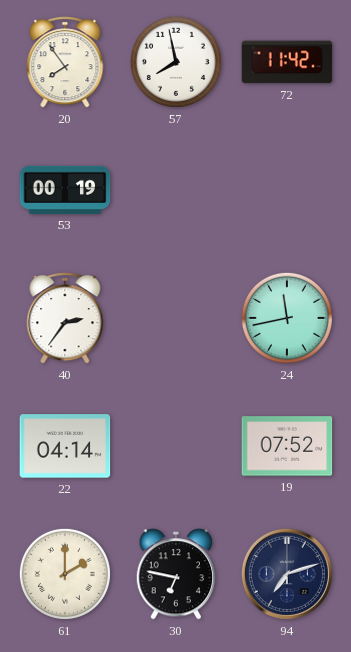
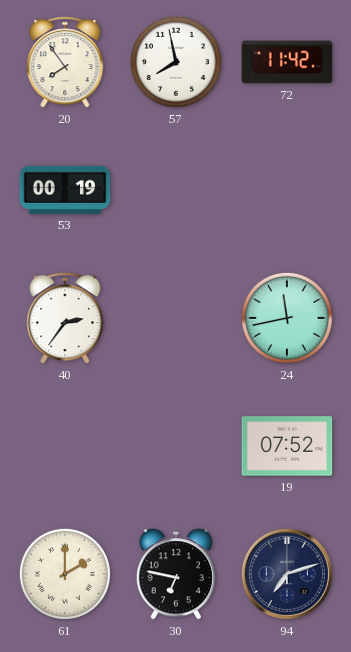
22: 04:14 -> none (65, 446)
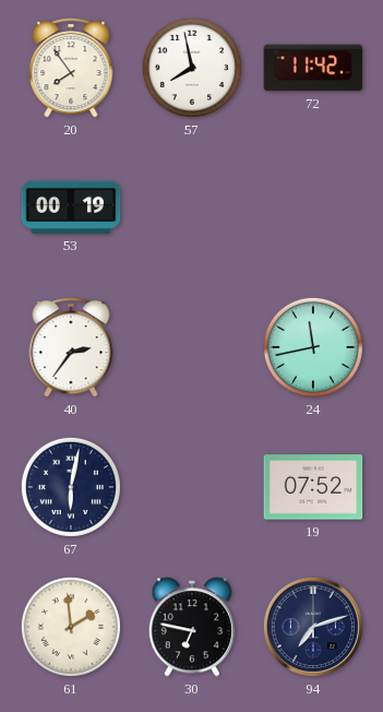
67: none -> 6:02 (71, 487)
61: 2:00 -> 1:59 (71, 627)
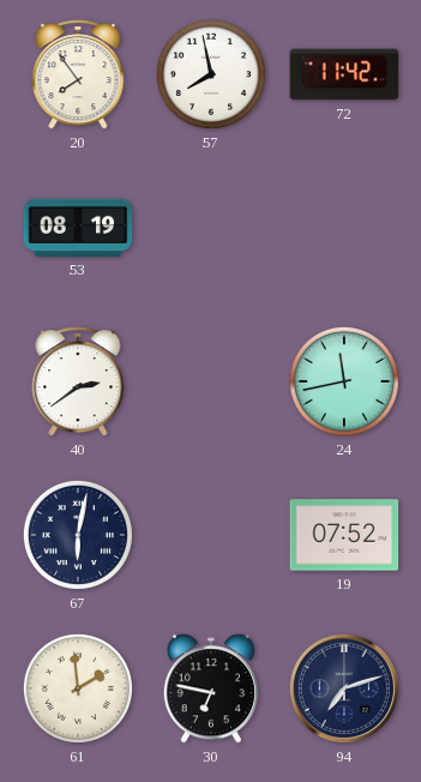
53: 00:19 -> 08:19 (78, 228)
40: 2:36 -> 2:39 (78, 381)
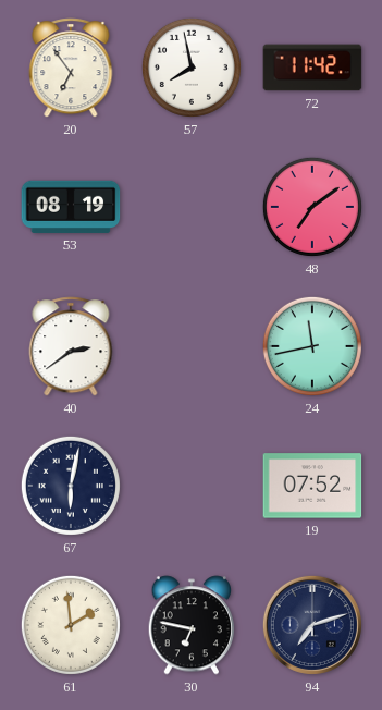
20: 7:54 -> 6:54 (71, 68)
48: none -> 7:09 (312, 207)
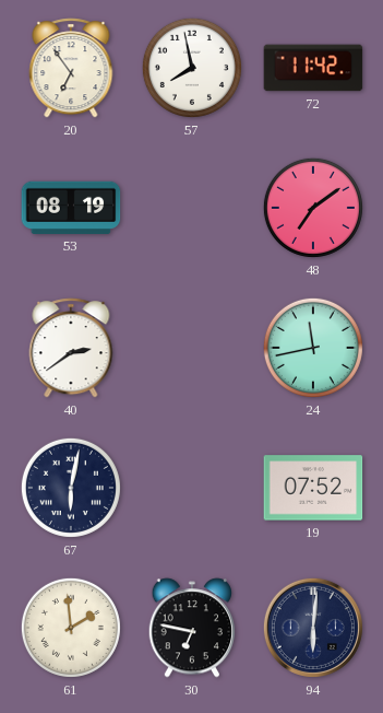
94: 7:12 -> 6:01 (313, 628)
